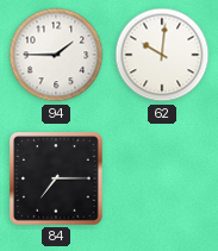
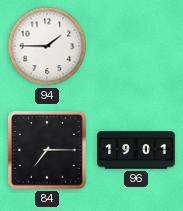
62: 10:01 -> none (162, 55)
96: none -> 19:01 (136, 150)
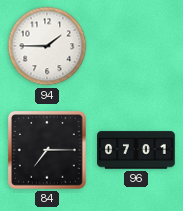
96: 19:01 -> 07:01 (136, 150)
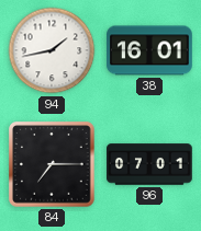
94: 1:45 -> 1:43 (52, 50)
38: none -> 16:01 (149, 50)
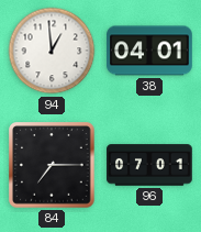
94: 1:43 -> 12:59 (52, 51)
38: 16:01 -> 04:01 (149, 51)
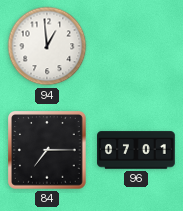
38: 04:01 -> none (149, 51)
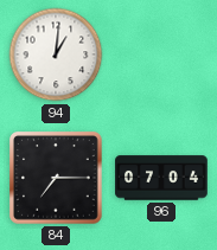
94: 12:59 -> 1:01 (56, 55)
96: 07:01 -> 07:04 (161, 178)
